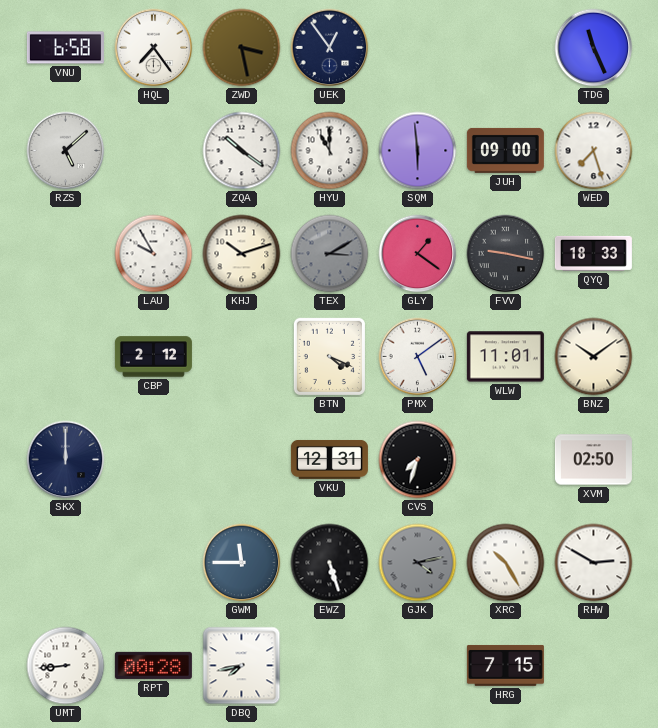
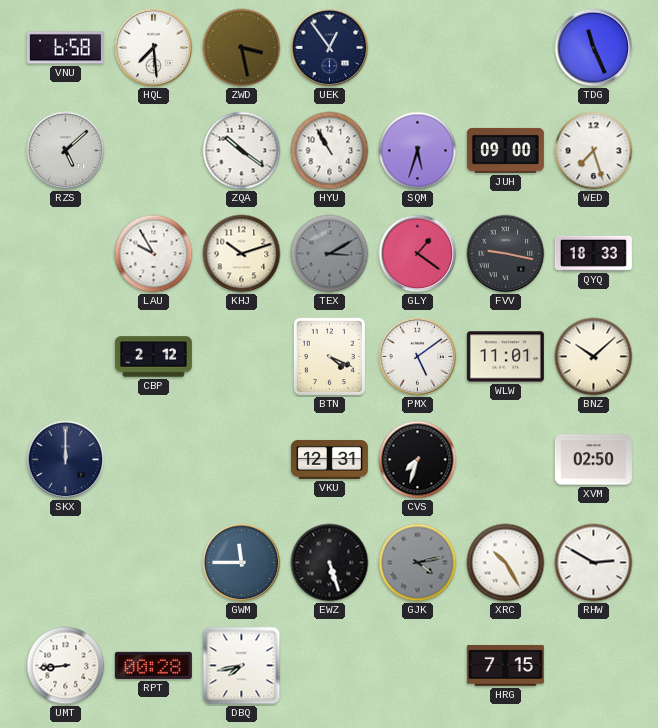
HQL: 7:24 -> 7:29 (154, 48)
HYU: 11:00 -> 10:55 (330, 151)
SQM: 5:59 -> 5:33 (418, 151)
BNZ: 10:09 -> 10:08 (594, 357)
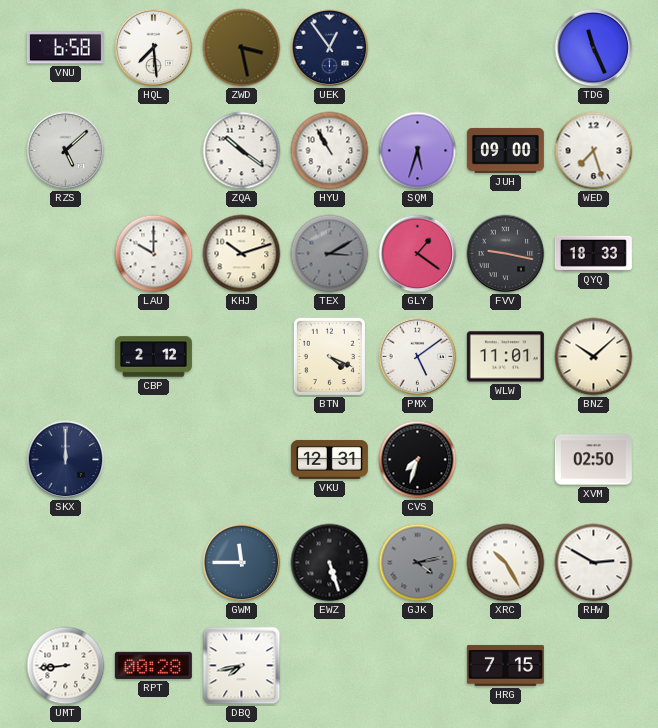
LAU: 9:55 -> 10:00 (154, 254)
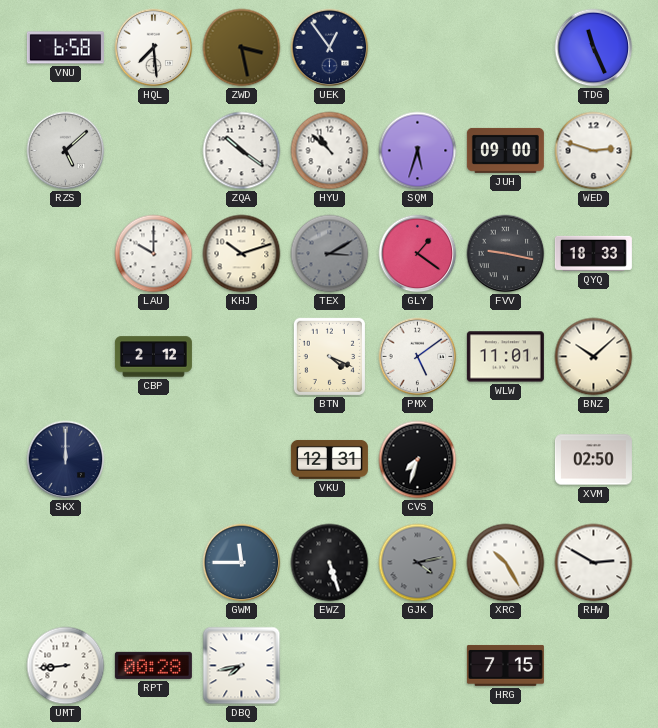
HYU: 10:55 -> 10:52 (330, 151)
WED: 7:27 -> 2:48 (594, 151)
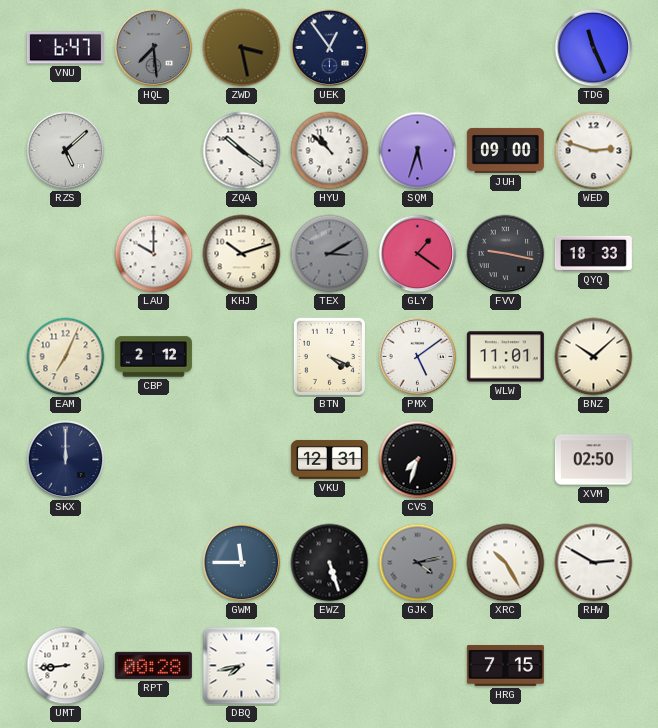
VNU: 6:58 -> 6:47 (65, 48)
HQL dial: white -> grey (154, 48)
EAM: none -> 7:04 (66, 357)
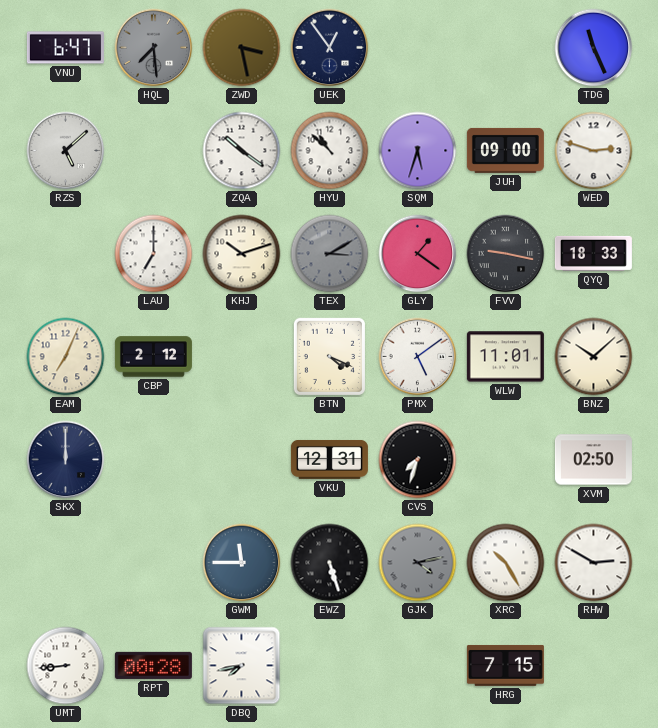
LAU: 10:00 -> 7:00 (154, 254)
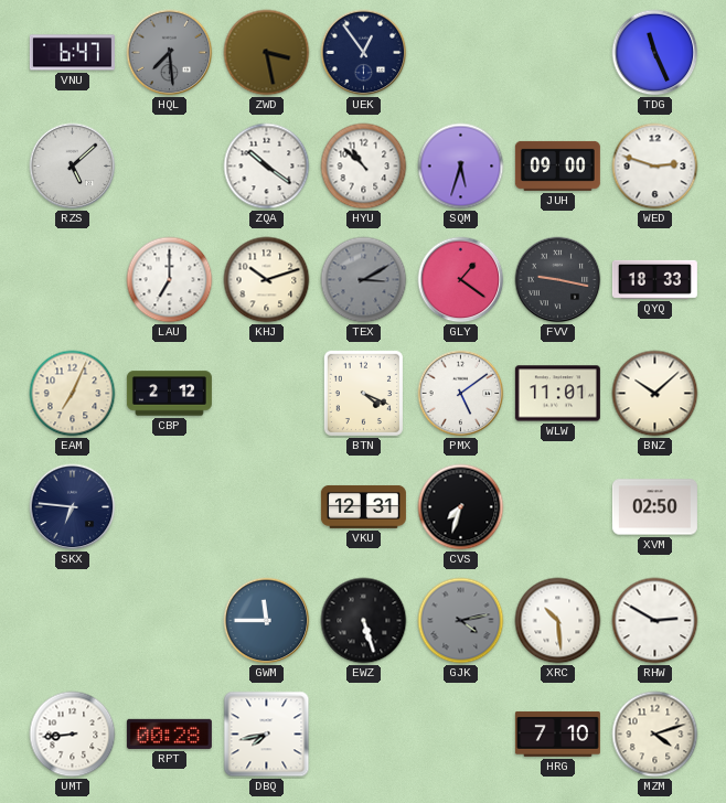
SKX: 12:00 -> 6:46 (73, 507)
XRC: 10:25 -> 10:29 (558, 621)
HRG: 7:15 -> 7:10 (557, 734)
MZM: none -> 4:12 (655, 735)
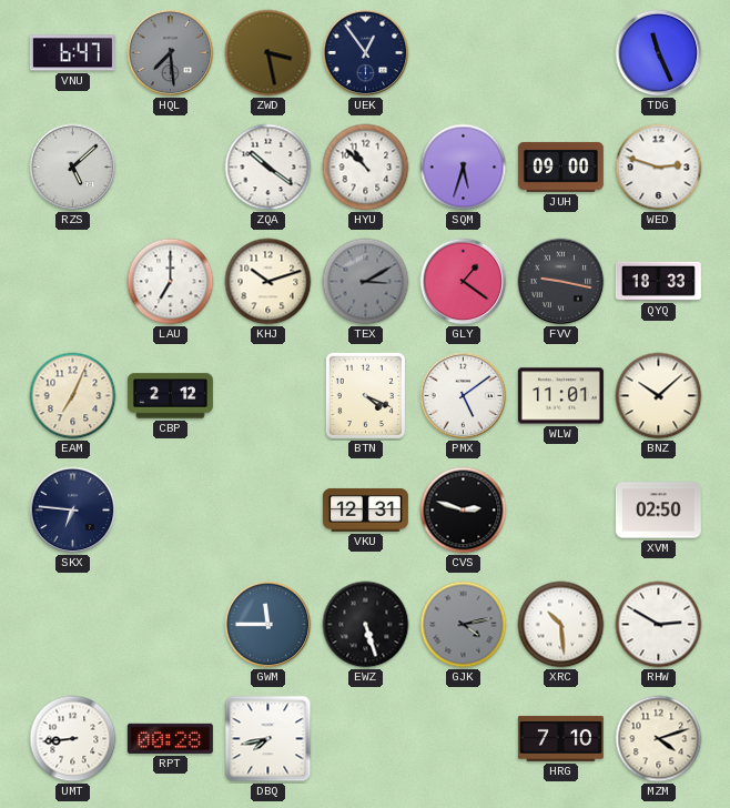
CVS: 7:33 -> 2:48 (464, 511)
